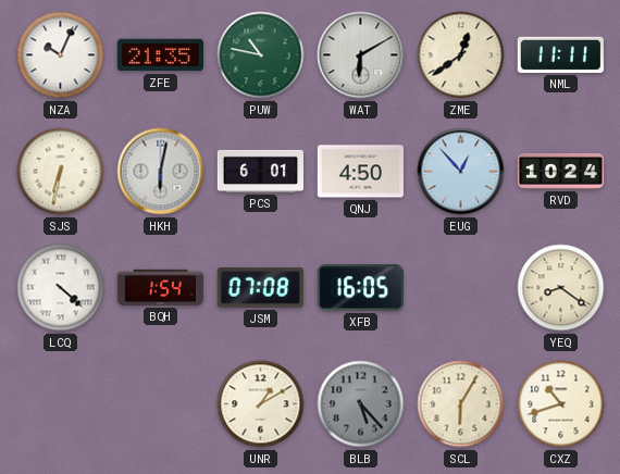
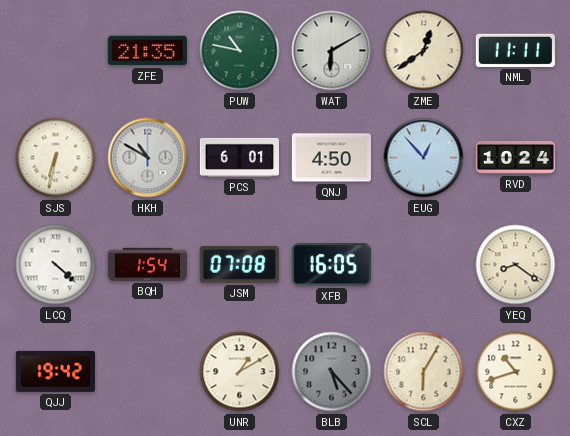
NZA: 10:04 -> none (61, 55)
HKH: 6:02 -> 10:50 (148, 158)
QJJ: none -> 19:42 (55, 371)
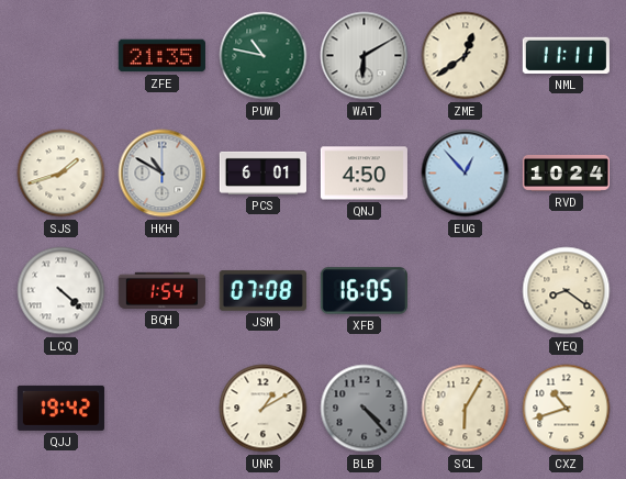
SJS: 6:32 -> 1:42 (62, 174)
BLB: 5:23 -> 4:23 (365, 409)
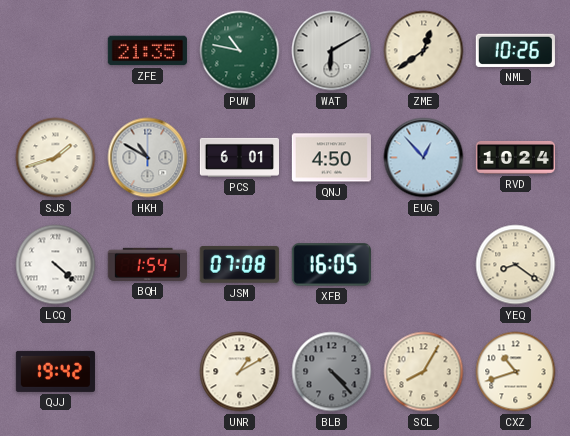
NML: 11:11 -> 10:26 (515, 50)
SCL: 6:05 -> 8:05 (424, 372)
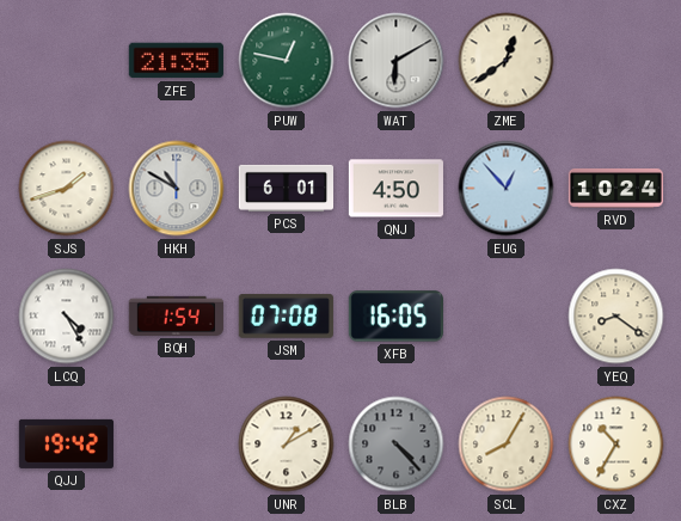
PUW: 10:47 -> 12:47 (287, 61)
NML: 10:26 -> none (515, 50)
LCQ: 4:22 -> 4:25 (67, 317)
CXZ: 10:42 -> 10:35 (616, 445)
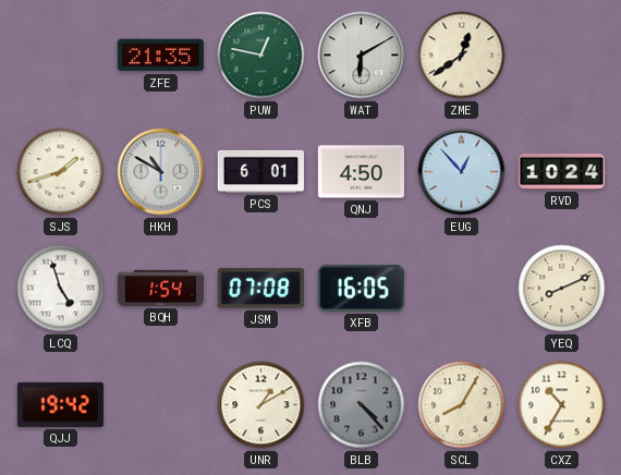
LCQ: 4:25 -> 4:57 (61, 289)
YEQ: 8:21 -> 8:11 (562, 289)
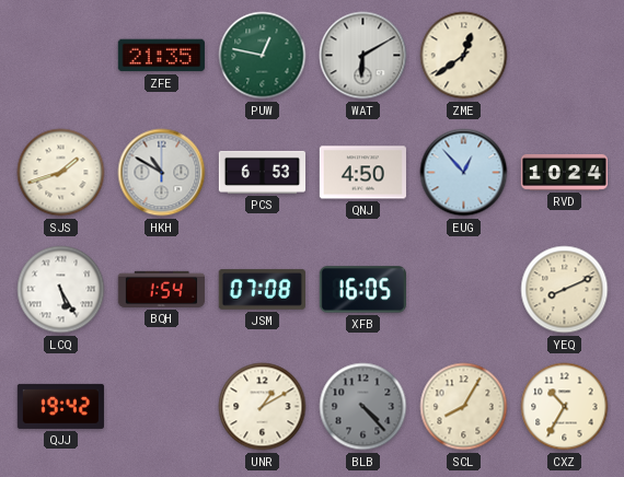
PCS: 6:01 -> 6:53 (262, 172)
LCQ: 4:57 -> 5:25 (61, 290)
